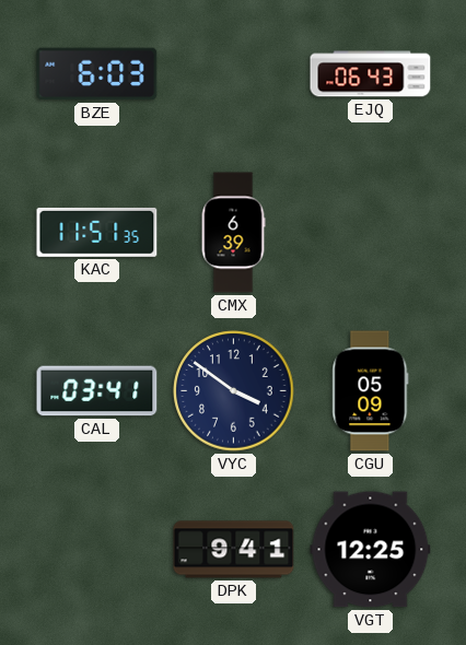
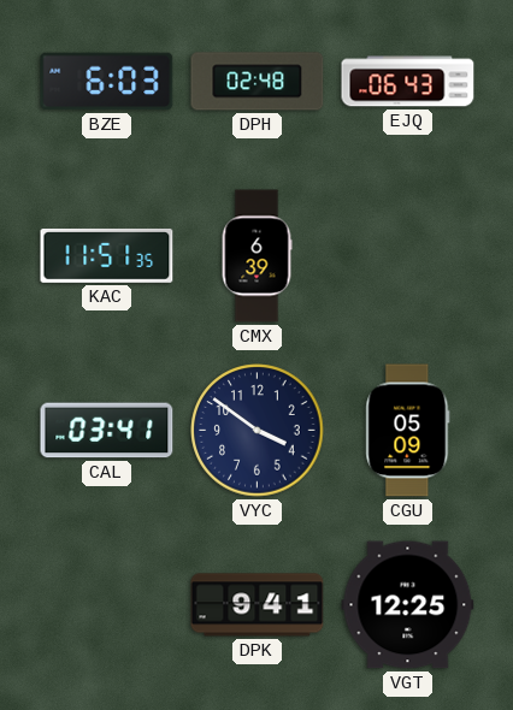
DPH: none -> 02:48 (258, 82)
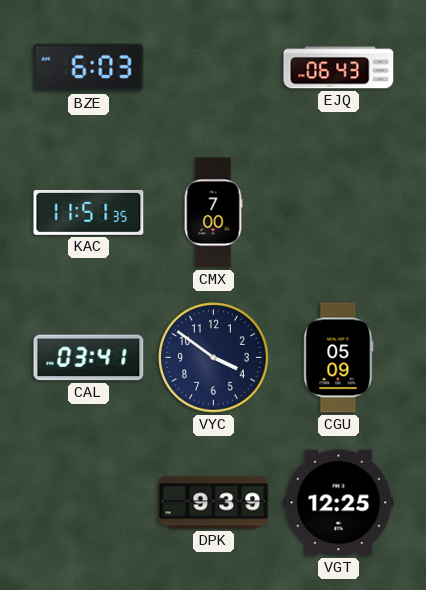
DPH: 02:48 -> none (258, 82)
CMX: 6:39 -> 7:00 (213, 213)
DPK: 9:41 -> 9:39 (214, 503)
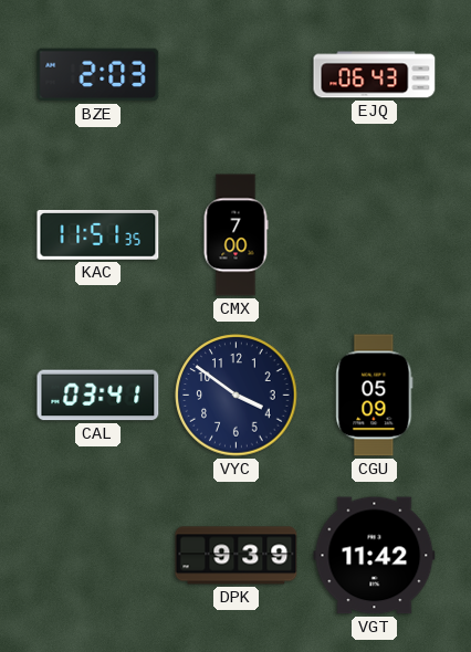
BZE: 6:03 -> 2:03 (98, 75)
VGT: 12:25 -> 11:42 (375, 556)
